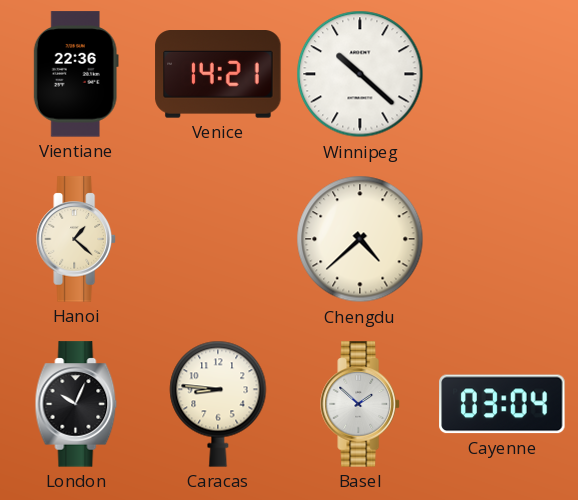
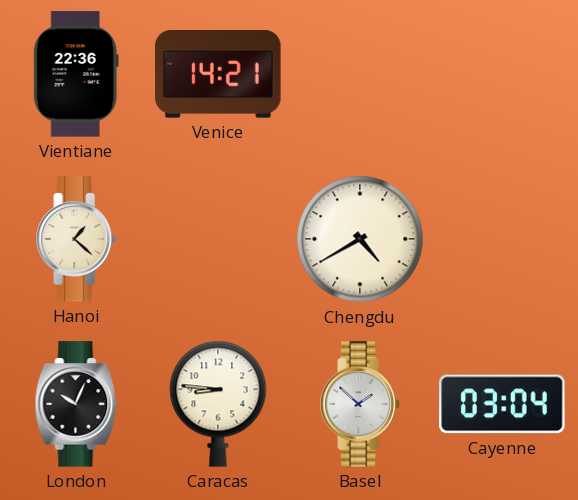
Winnipeg: 10:22 -> none (360, 74)
Chengdu: 4:38 -> 4:40 (360, 239)
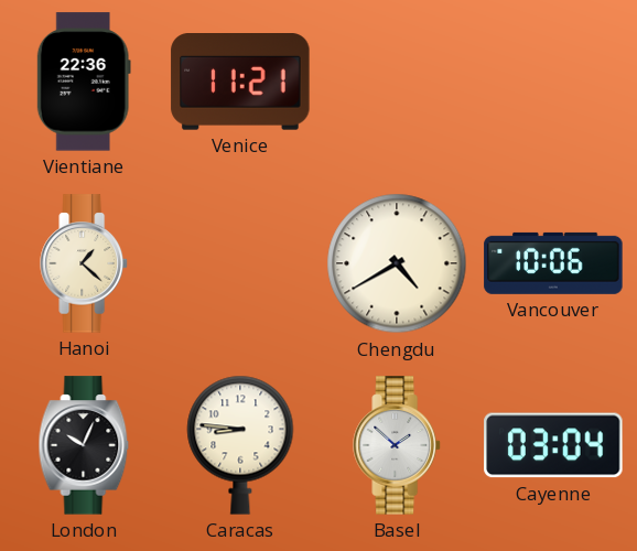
Venice: 14:21 -> 11:21 (240, 83)
Vancouver: none -> 10:06 (553, 263)
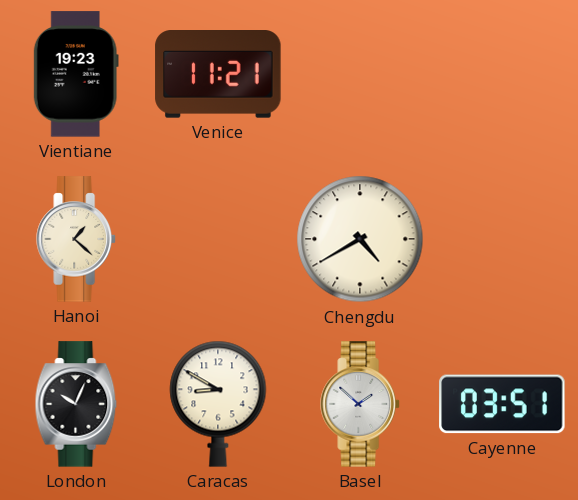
Vientiane: 22:36 -> 19:23 (76, 74)
Vancouver: 10:06 -> none (553, 263)
Caracas: 8:46 -> 8:50 (218, 404)
Cayenne: 03:04 -> 03:51 (502, 404)
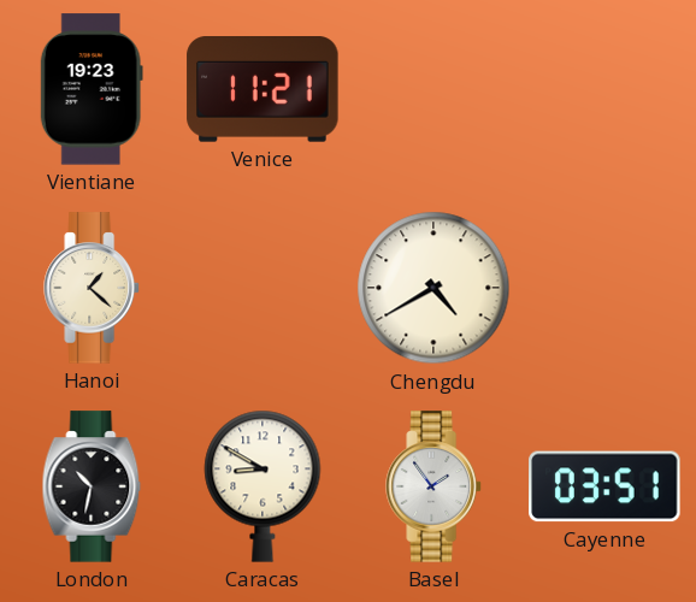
London: 10:04 -> 10:32 (92, 486)
Basel: 1:52 -> 1:54 (433, 486)
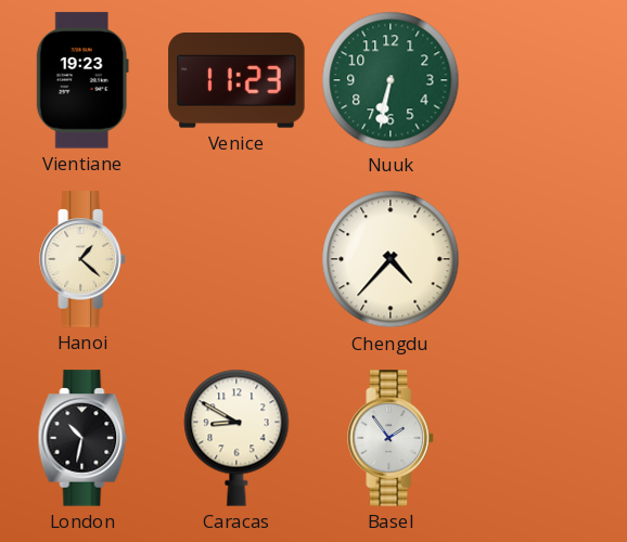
Venice: 11:21 -> 11:23 (236, 81)
Nuuk: none -> 6:32 (391, 80)
Chengdu: 4:40 -> 4:37 (391, 259)
Cayenne: 03:51 -> none (604, 486)
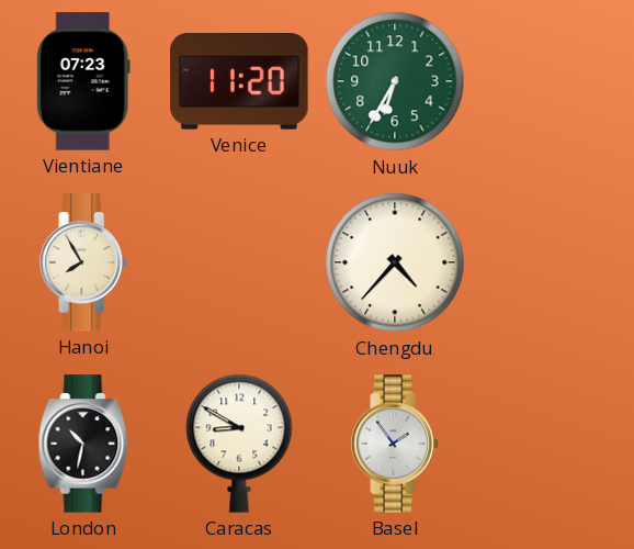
Vientiane: 19:23 -> 07:23 (83, 81)
Venice: 11:23 -> 11:20 (239, 82)
Nuuk: 6:32 -> 6:35 (395, 81)
Hanoi: 1:22 -> 7:55 (83, 262)
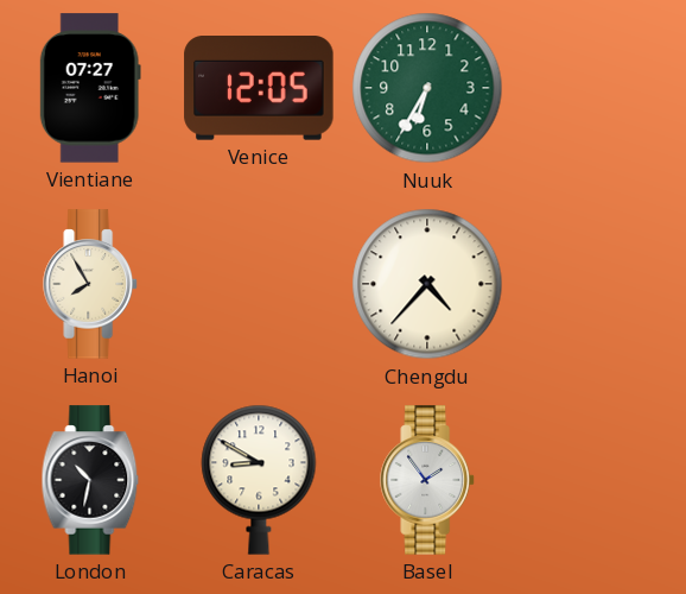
Vientiane: 07:23 -> 07:27 (90, 88)
Venice: 11:20 -> 12:05 (259, 89)
